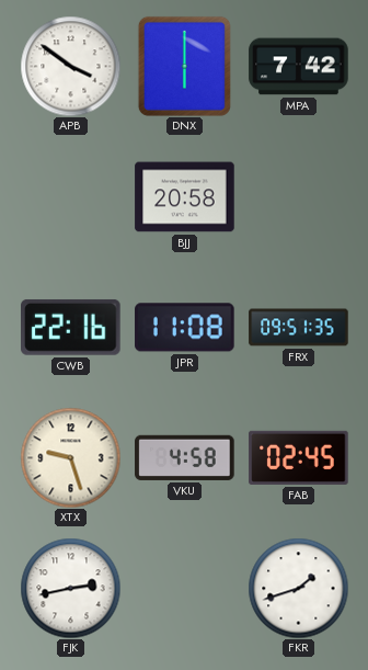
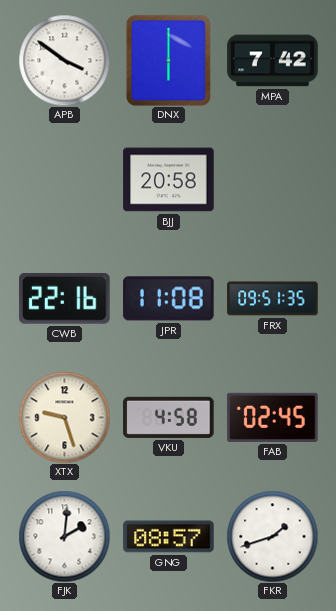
FJK: 2:43 -> 2:01 (64, 536)
GNG: none -> 08:57 (169, 537)
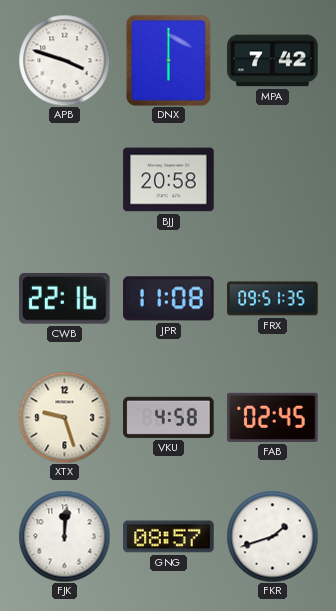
APB: 3:51 -> 3:48 (64, 60)
FJK: 2:01 -> 12:01 (64, 536)
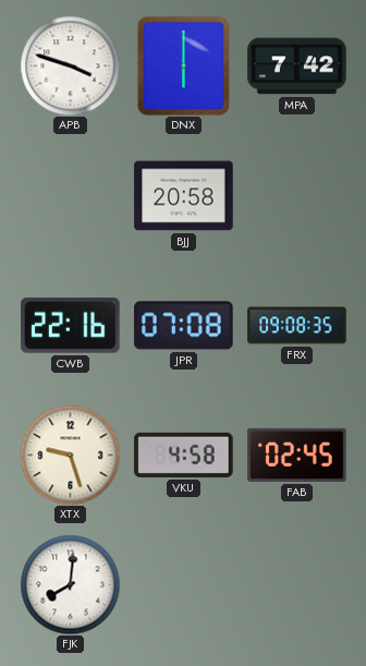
JPR: 11:08 -> 07:08 (184, 326)
FRX: 09:51 -> 09:08 (297, 326)
FJK: 12:01 -> 8:01 (70, 584)
GNG: 08:57 -> none (169, 537)
FKR: 1:42 -> none (272, 536)
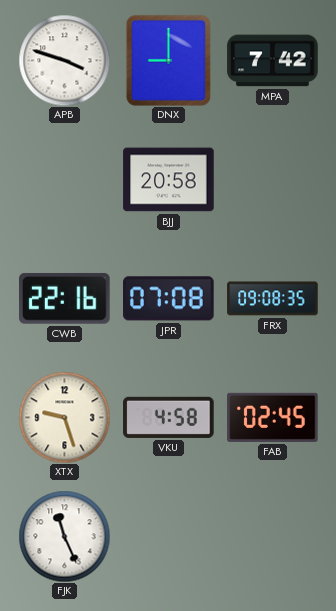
DNX: 6:00 -> 9:00 (168, 60)
FJK: 8:01 -> 11:26 (64, 536)
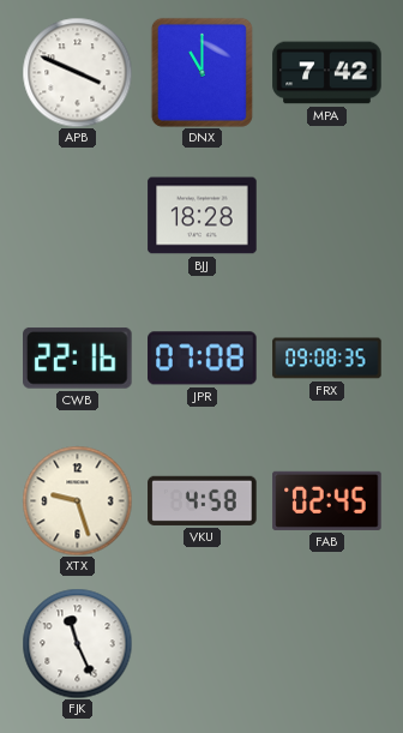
APB: 3:48 -> 3:49 (77, 72)
DNX: 9:00 -> 11:00 (201, 72)
BJJ: 20:58 -> 18:28 (203, 216)
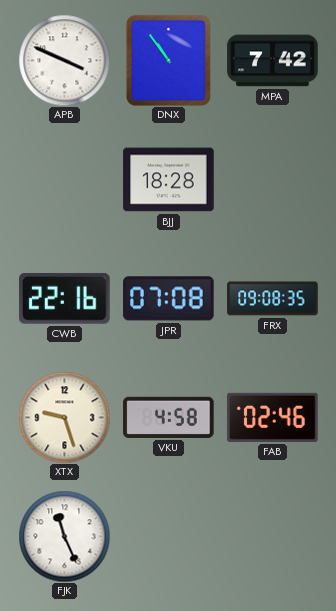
DNX: 11:00 -> 10:54 (168, 60)
FAB: 02:45 -> 02:46 (273, 417)
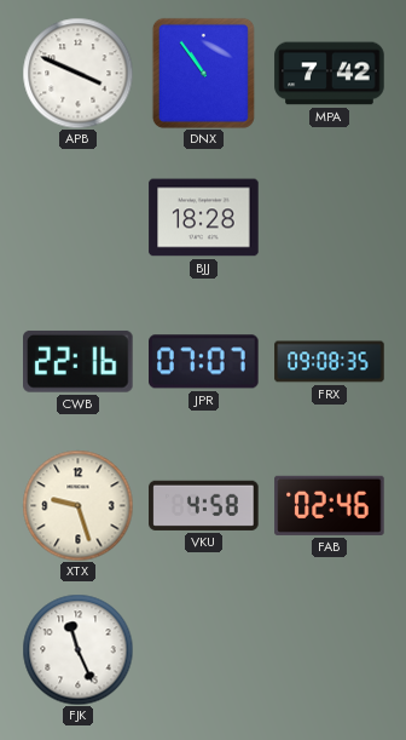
JPR: 07:08 -> 07:07 (204, 362)
